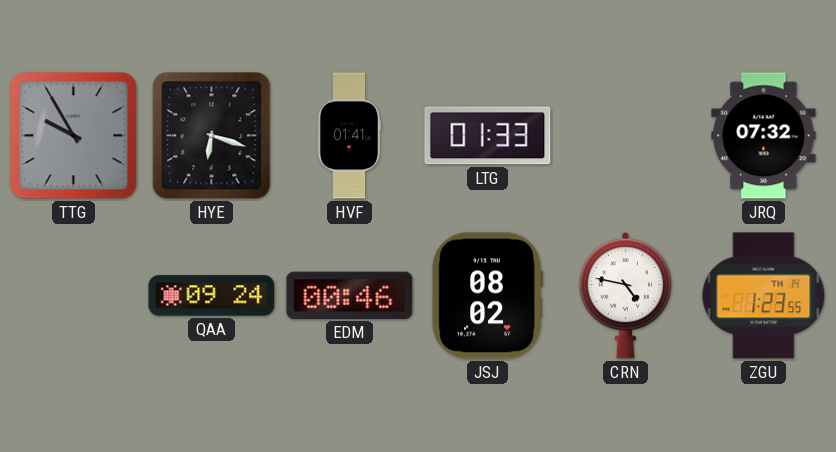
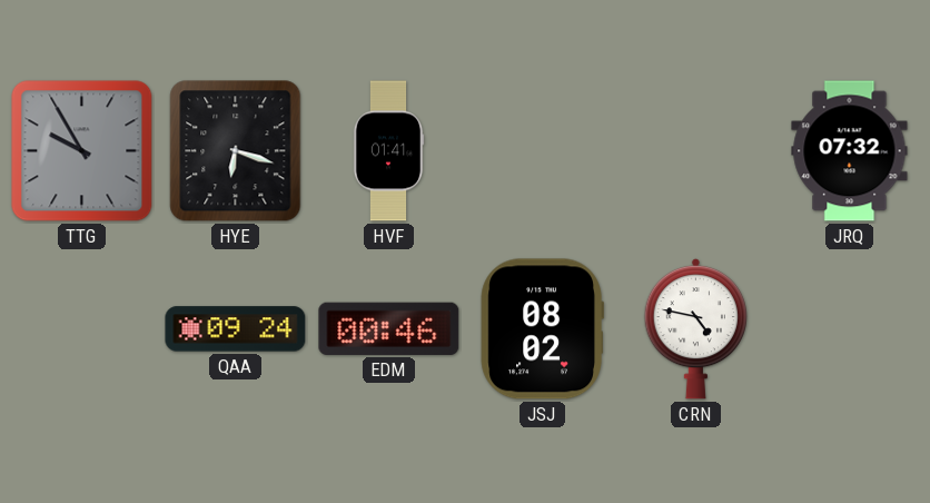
LTG: 01:33 -> none (488, 136)
ZGU: 1:23 -> none (764, 296)
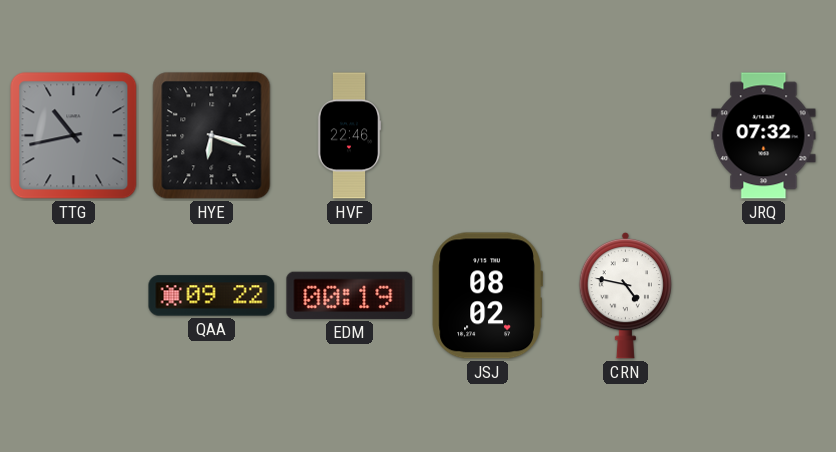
TTG: 9:55 -> 10:43 (74, 136)
HVF: 01:41 -> 22:46 (349, 136)
QAA: 09:24 -> 09:22 (212, 296)
EDM: 00:46 -> 00:19 (350, 295)
